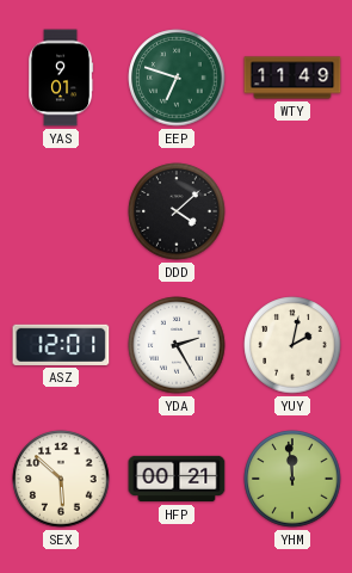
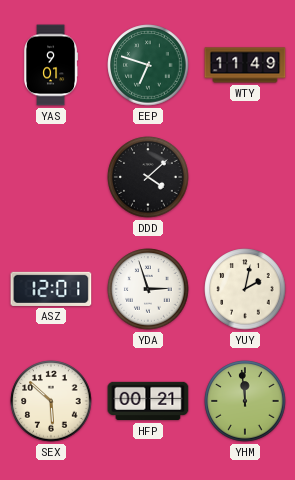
YDA: 2:25 -> 2:57 (148, 289)
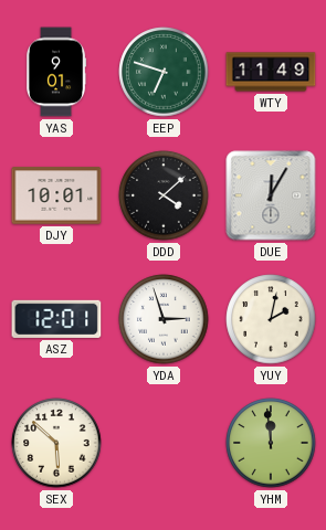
DJY: none -> 10:01 (56, 195)
DUE: none -> 12:05 (271, 195)
HFP: 00:21 -> none (148, 401)
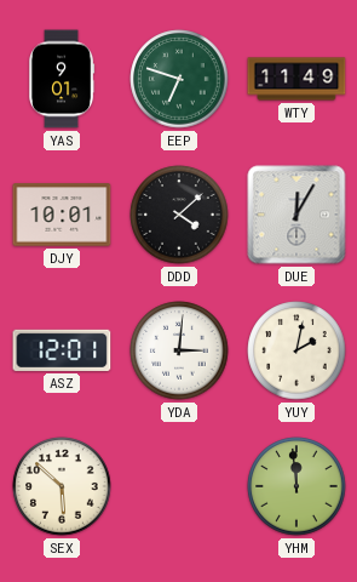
YDA: 2:57 -> 3:01 (179, 350)
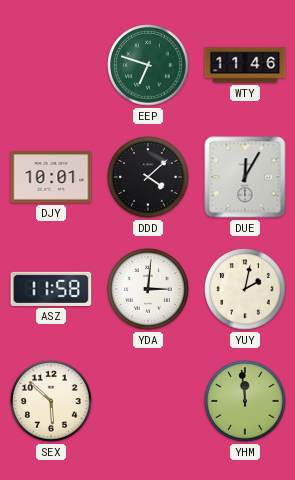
YAS: 9:01 -> none (63, 79)
WTY: 11:49 -> 11:46 (245, 65)
ASZ: 12:01 -> 11:58 (51, 289)
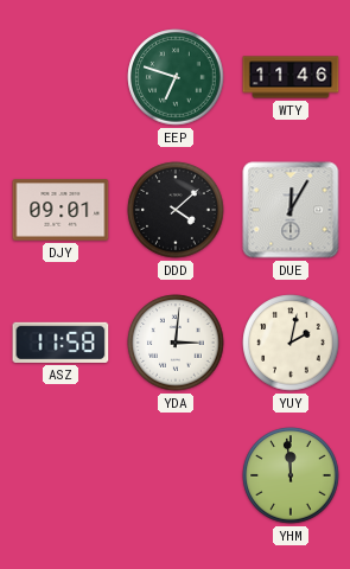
DJY: 10:01 -> 09:01 (61, 210)
SEX: 5:52 -> none (51, 401)
